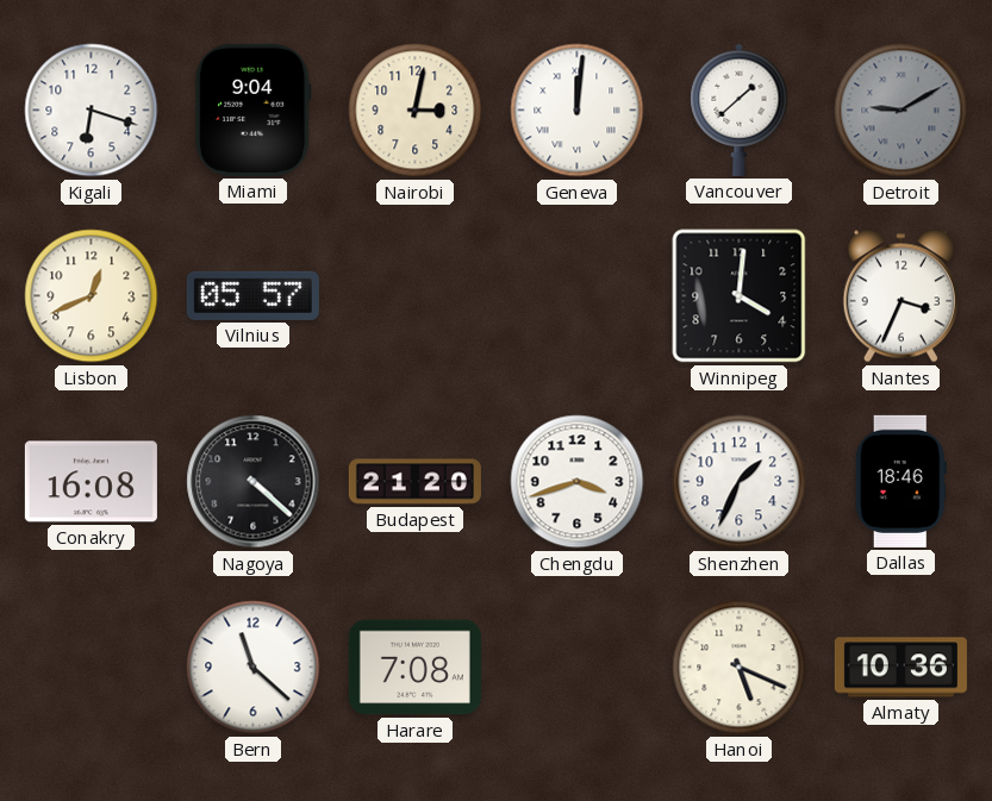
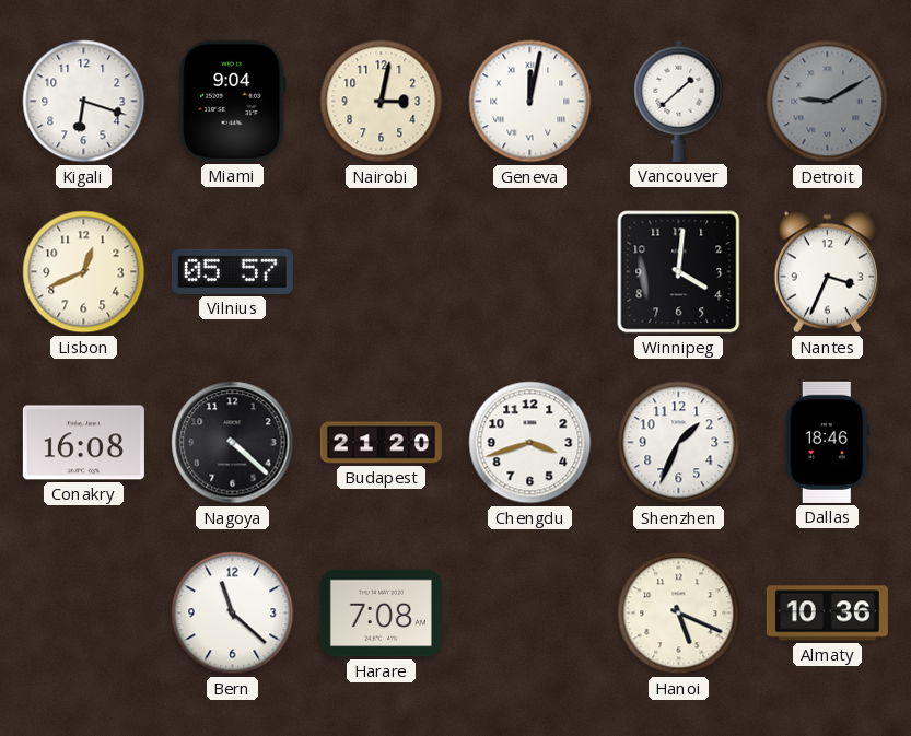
Geneva: 12:01 -> 12:02 (530, 102)
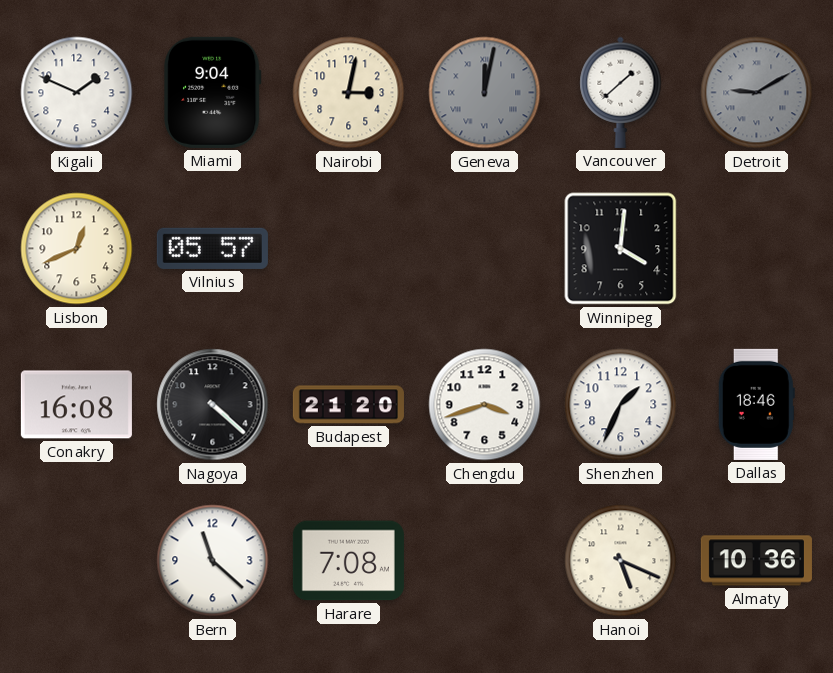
Kigali: 6:18 -> 1:49 (77, 93)
Geneva dial: white -> grey (485, 93)
Nantes: 3:34 -> none (828, 272)
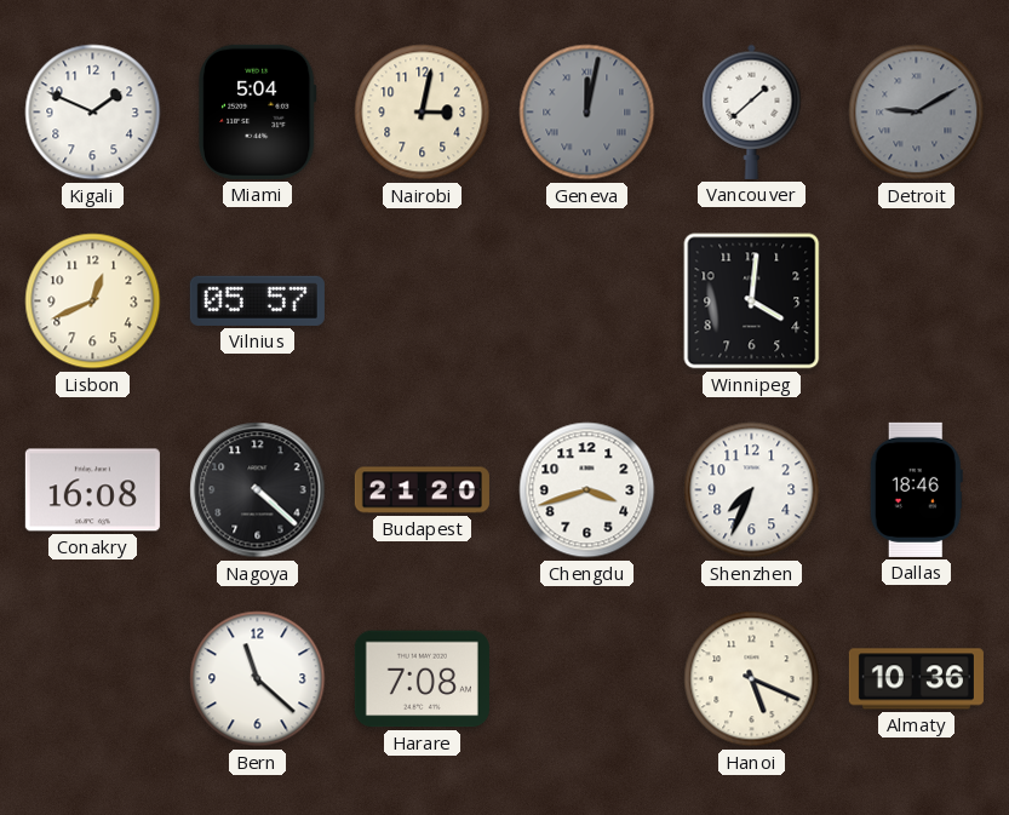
Miami: 9:04 -> 5:04 (257, 111)
Shenzhen: 1:34 -> 7:34 (752, 490)
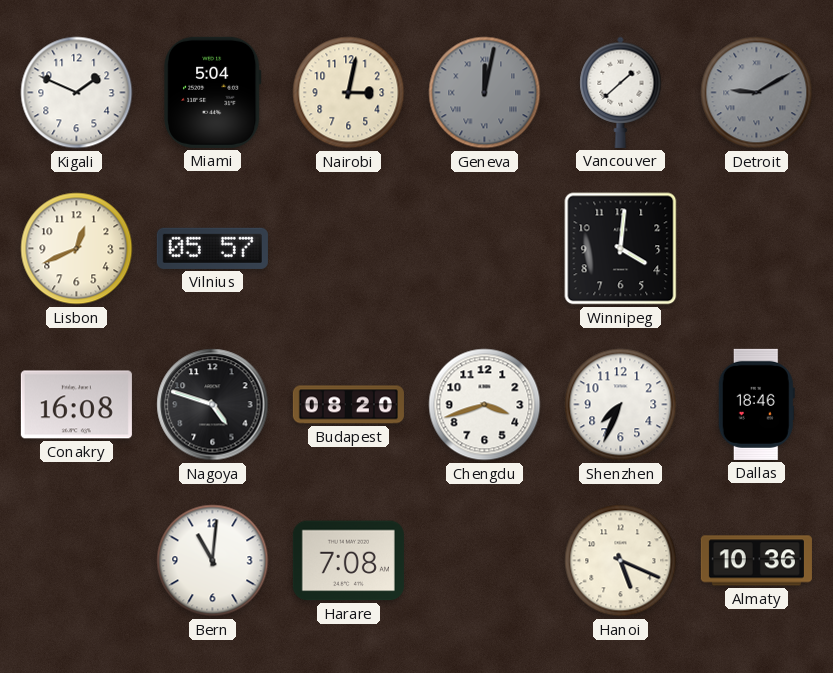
Nagoya: 4:22 -> 4:48 (213, 405)
Budapest: 21:20 -> 08:20 (348, 405)
Bern: 11:22 -> 11:01 (213, 561)
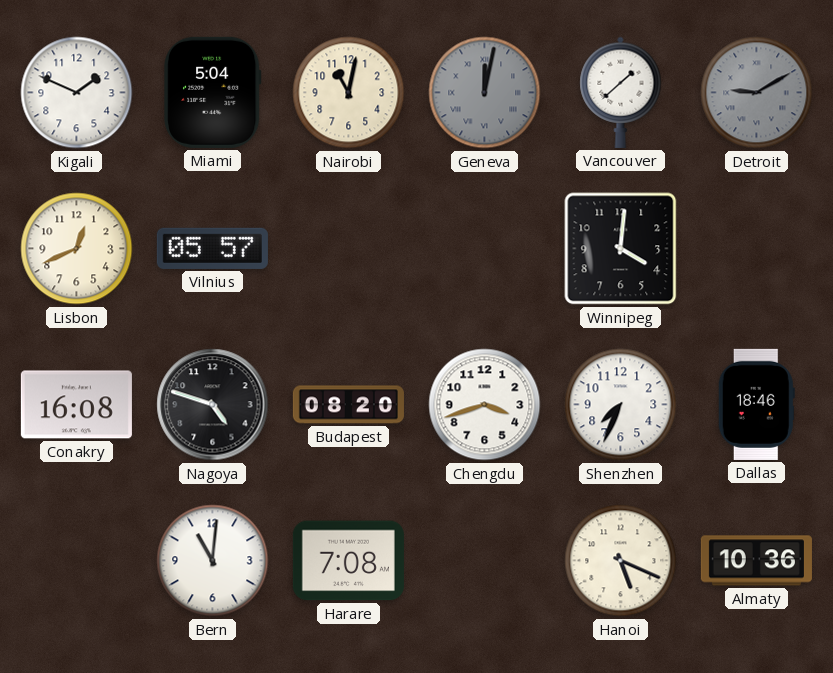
Nairobi: 3:02 -> 11:02 (349, 93)
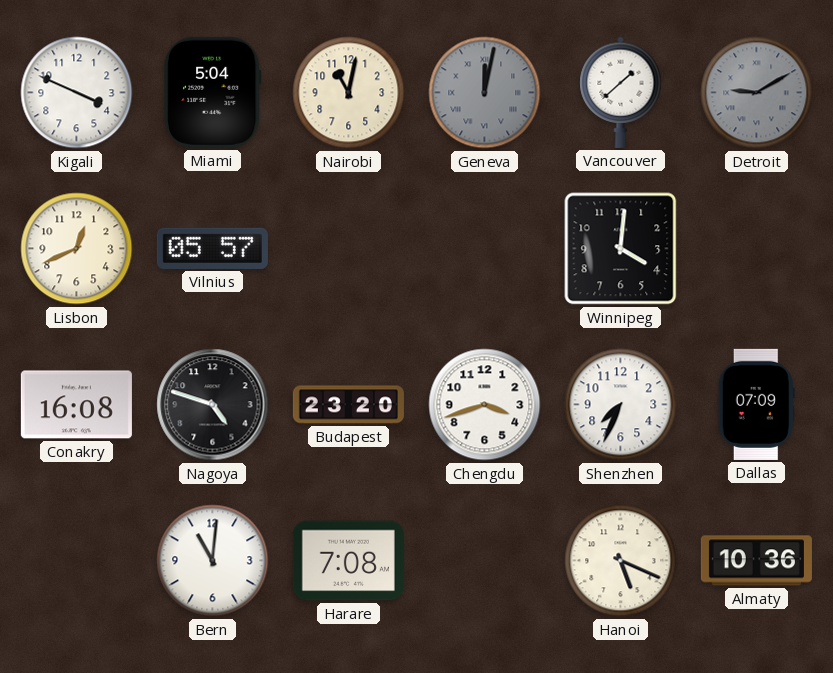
Kigali: 1:49 -> 3:49 (77, 93)
Budapest: 08:20 -> 23:20 (348, 405)
Dallas: 18:46 -> 07:09 (756, 404)
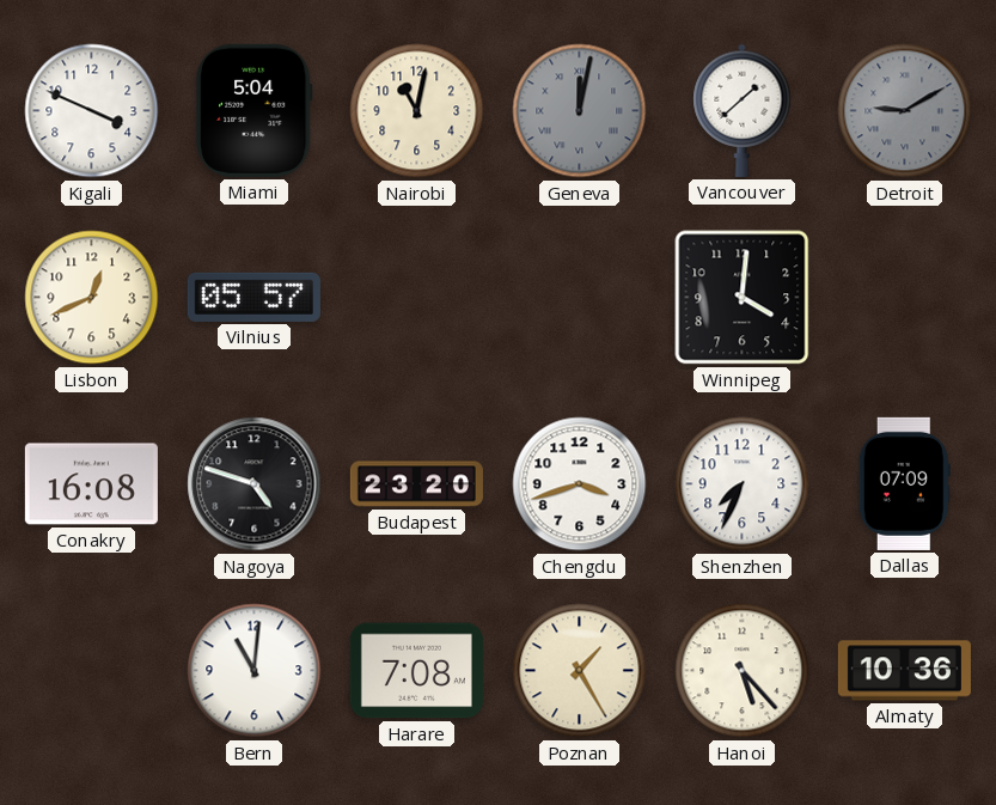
Poznan: none -> 1:25 (580, 671)
Hanoi: 5:19 -> 5:23 (743, 671)
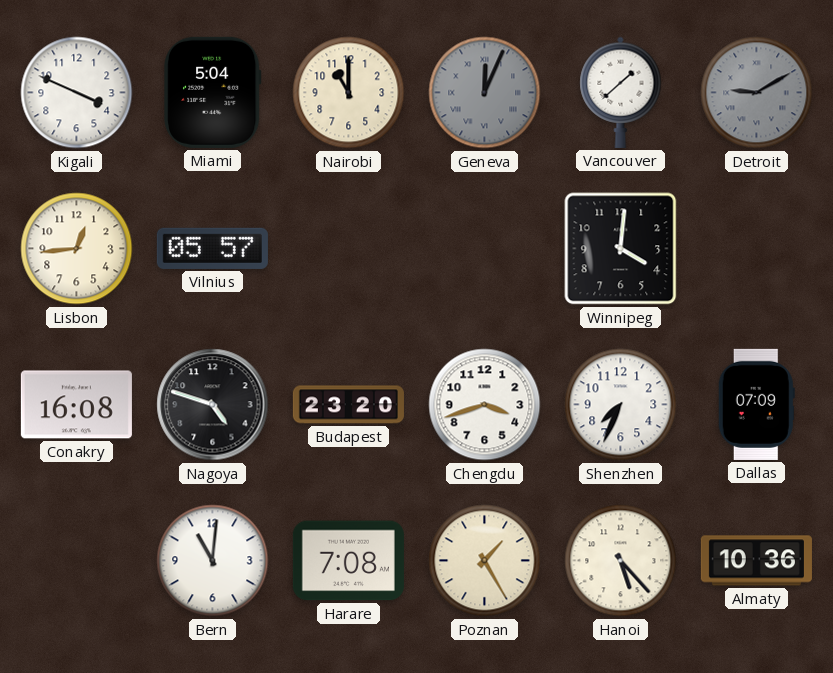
Nairobi: 11:02 -> 11:00 (349, 93)
Geneva: 12:02 -> 12:04 (485, 93)
Lisbon: 12:41 -> 12:44 (77, 249)
